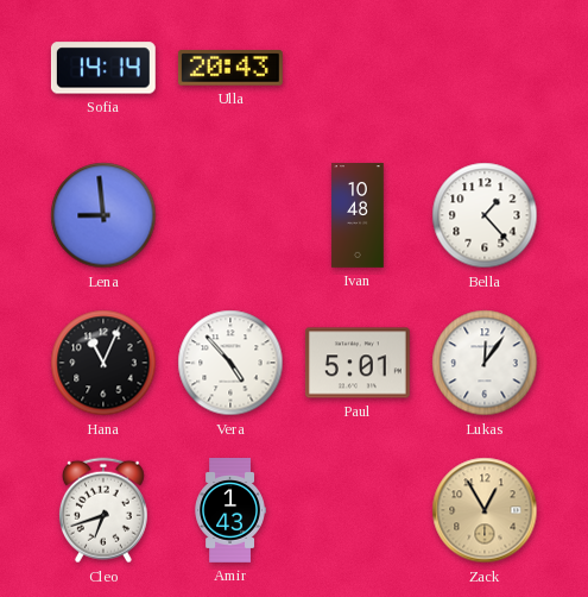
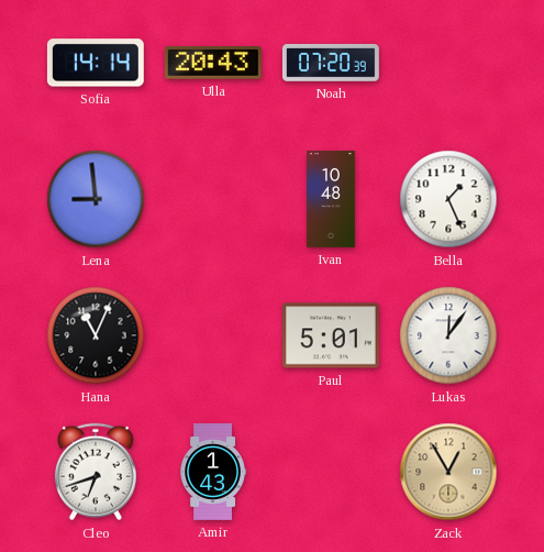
Noah: none -> 07:20 (331, 63)
Bella: 1:23 -> 1:26 (448, 199)
Vera: 4:53 -> none (230, 363)
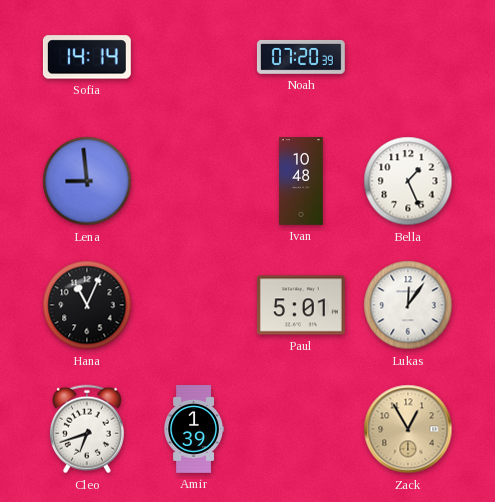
Ulla: 20:43 -> none (213, 63)
Amir: 1:43 -> 1:39 (194, 430)
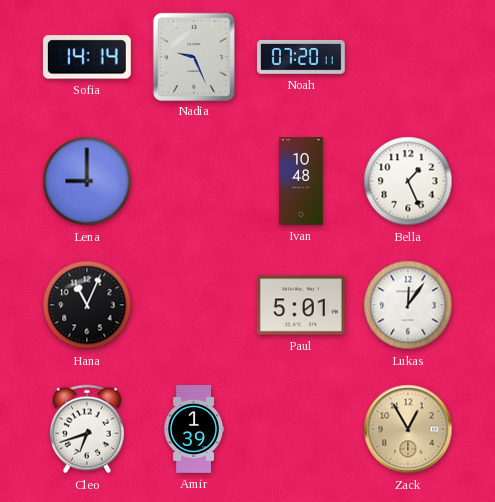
Nadia: none -> 9:26 (193, 56)
Noah: 07:20:39 -> 07:20:11 (301, 57)
Lena: 8:59 -> 9:00 (87, 181)
